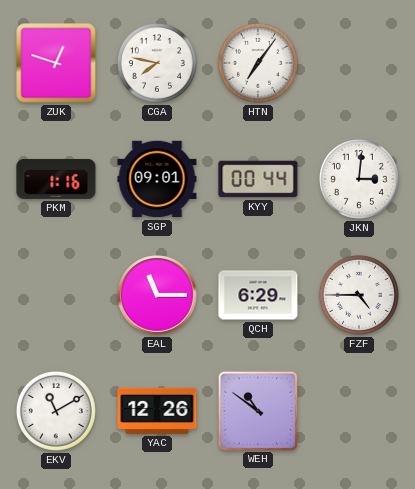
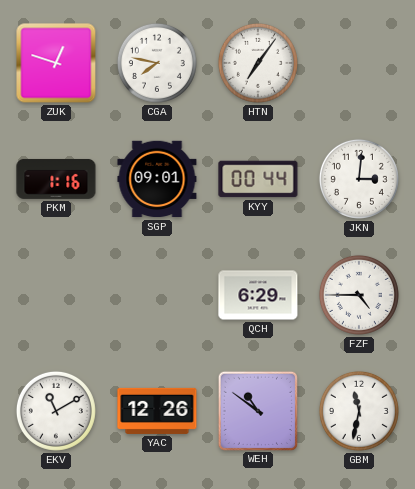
EAL: 11:15 -> none (157, 295)
GBM: none -> 11:32 (359, 411)
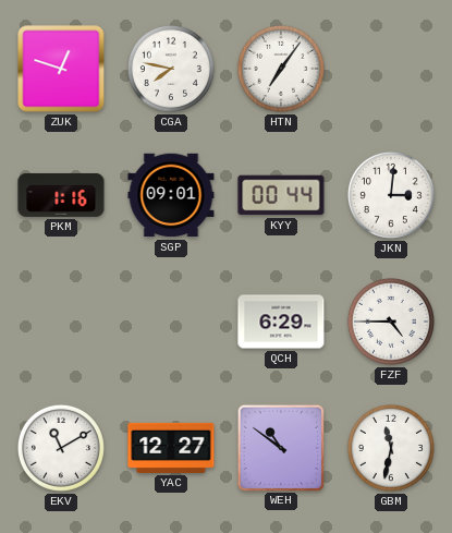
YAC: 12:26 -> 12:27 (171, 448)
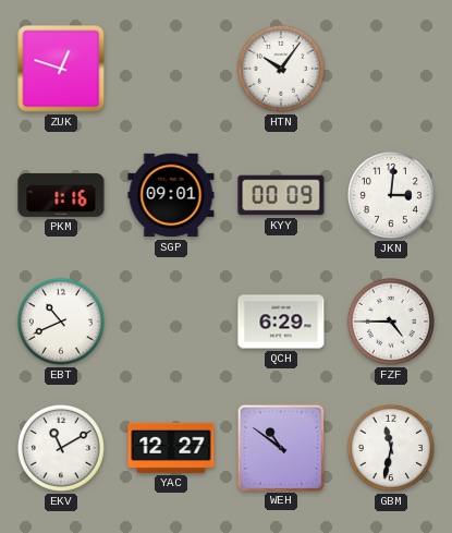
CGA: 7:47 -> none (171, 69)
HTN: 7:06 -> 10:06 (281, 69)
KYY: 00:44 -> 00:09 (281, 195)
EBT: none -> 10:41 (61, 322)
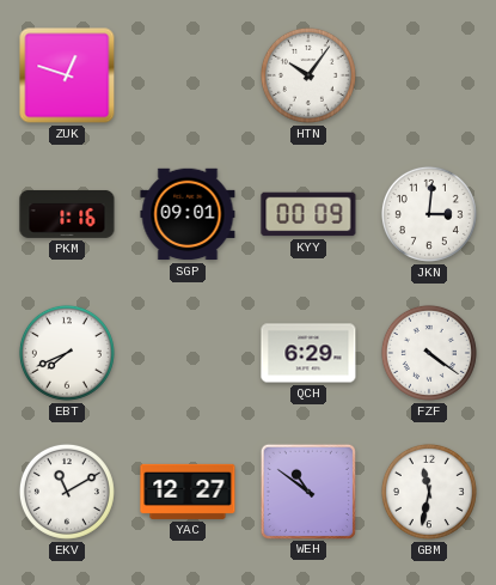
EBT: 10:41 -> 7:41 (67, 353)
FZF: 4:45 -> 4:21 (429, 353)
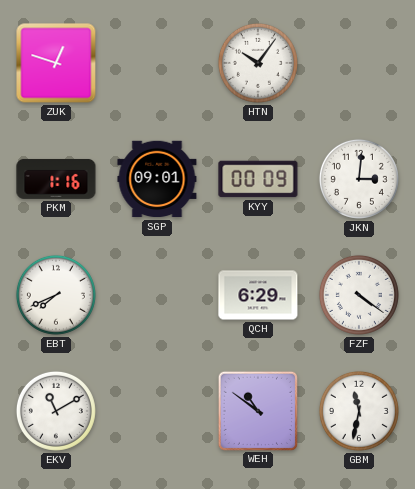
YAC: 12:27 -> none (188, 492)
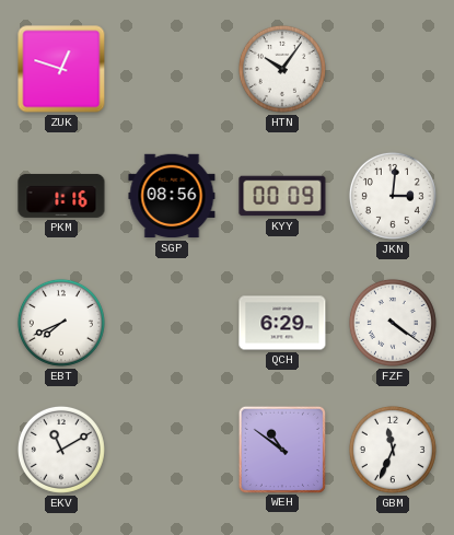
SGP: 09:01 -> 08:56 (172, 196)
GBM: 11:32 -> 11:34 (393, 450)
